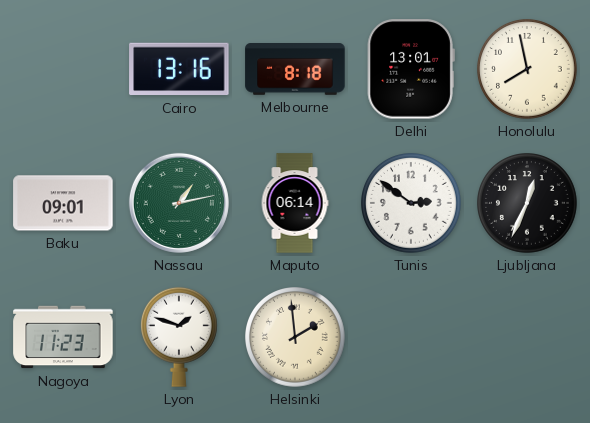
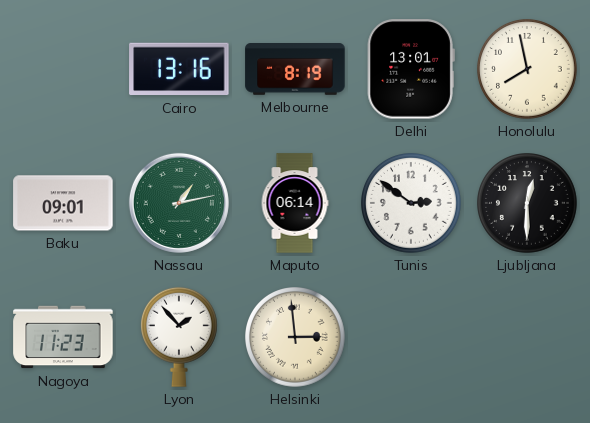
Melbourne: 8:18 -> 8:19 (295, 70)
Ljubljana: 12:34 -> 12:30 (528, 204)
Lyon: 1:48 -> 1:53 (179, 337)
Helsinki: 1:59 -> 2:59 (296, 338)
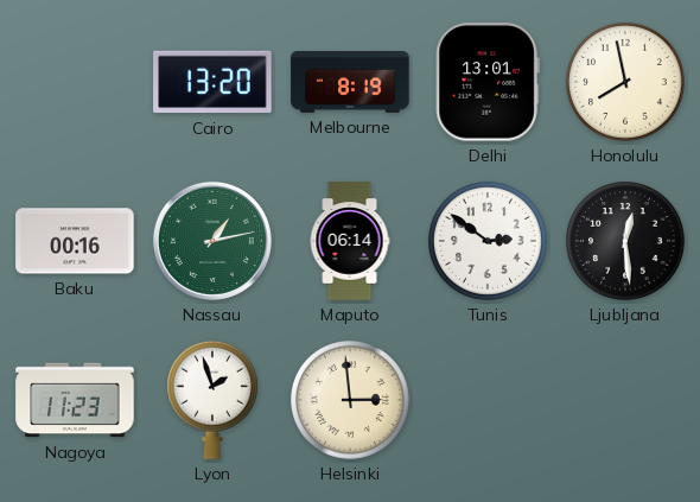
Cairo: 13:16 -> 13:20 (212, 82)
Baku: 09:01 -> 00:16 (75, 241)
Ljubljana: 12:30 -> 12:29 (626, 242)
Lyon: 1:53 -> 1:57 (212, 400)
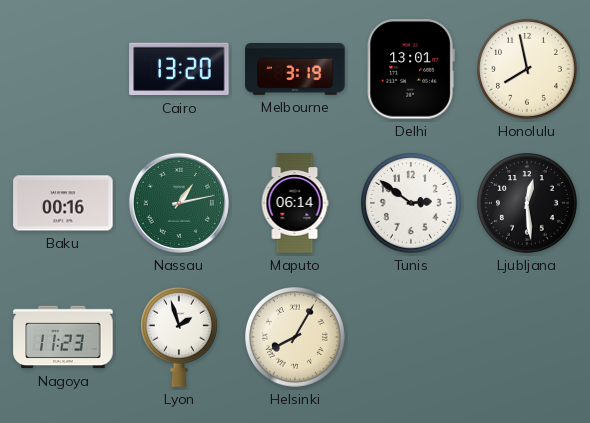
Melbourne: 8:19 -> 3:19 (295, 70)
Helsinki: 2:59 -> 8:05 (296, 338)
